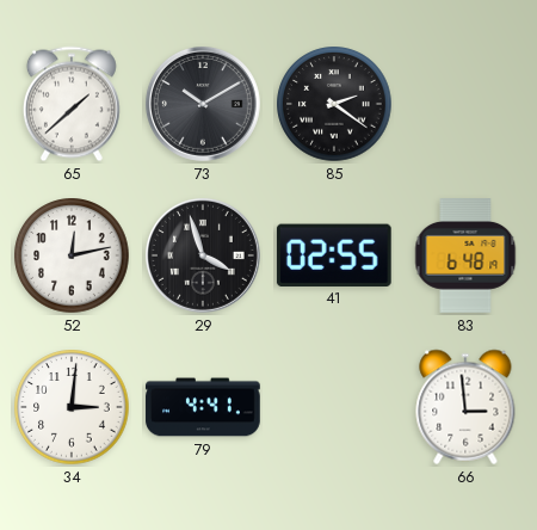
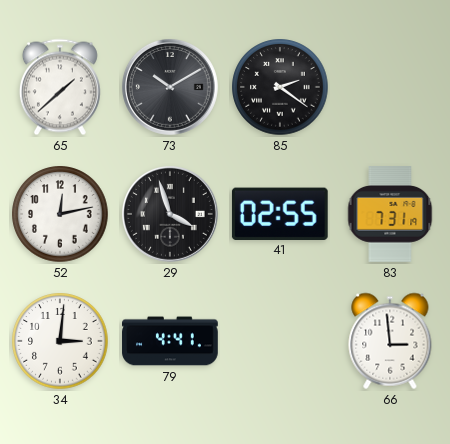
83: 6:48 -> 7:31 (390, 214)
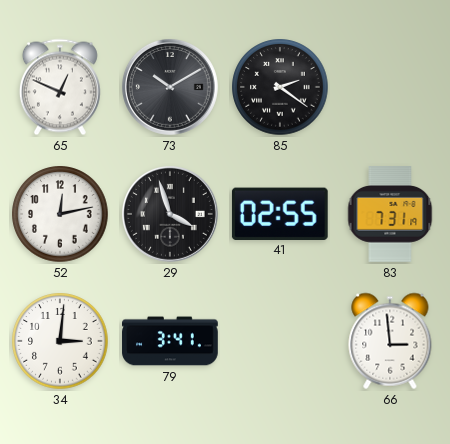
65: 1:38 -> 12:49 (60, 87)
79: 4:41 -> 3:41 (170, 341)
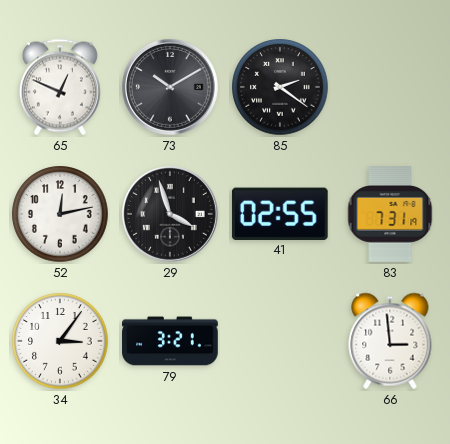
34: 3:01 -> 3:06 (60, 341)
79: 3:41 -> 3:21 (170, 341)
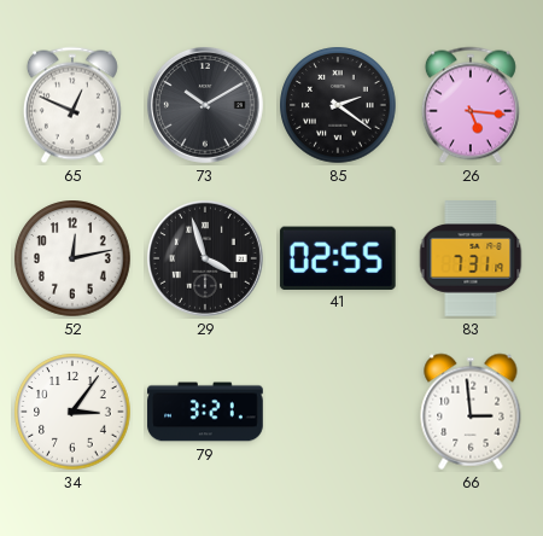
26: none -> 5:16 (471, 105)
